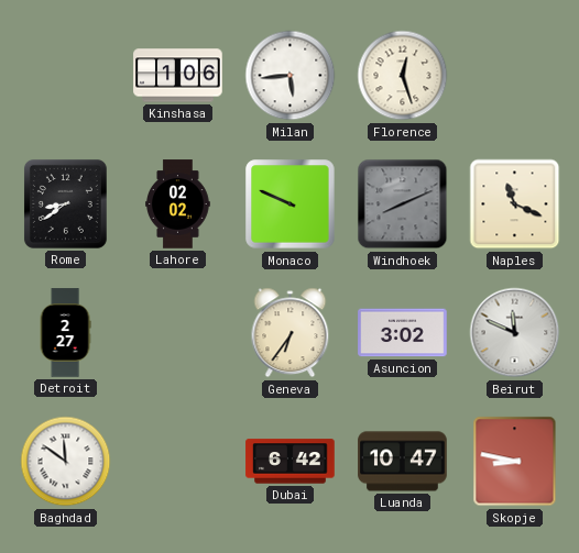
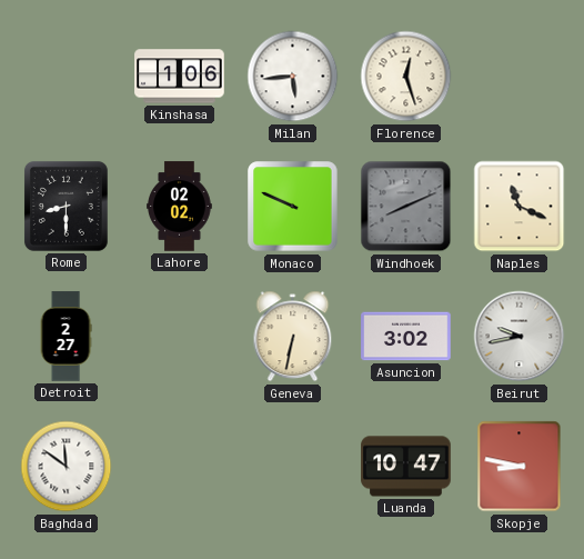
Rome: 8:39 -> 8:30 (66, 206)
Geneva: 6:36 -> 6:32 (293, 337)
Beirut: 11:49 -> 9:43 (520, 337)
Dubai: 6:42 -> none (291, 462)
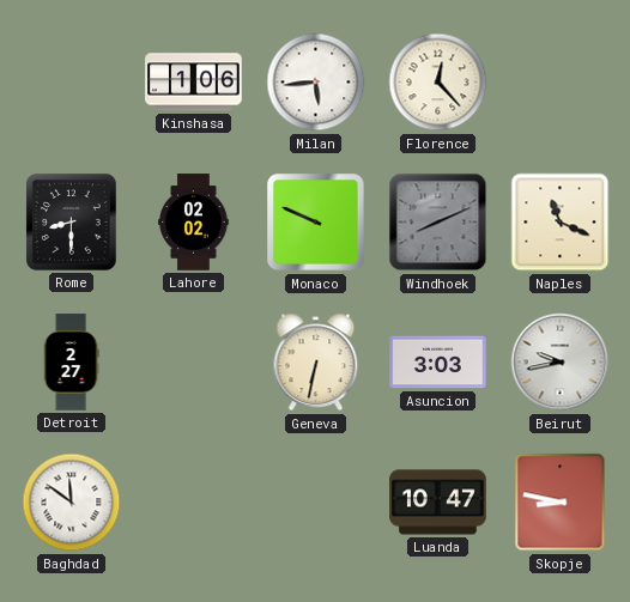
Florence: 12:27 -> 12:23 (438, 83)
Asuncion: 3:02 -> 3:03 (438, 363)
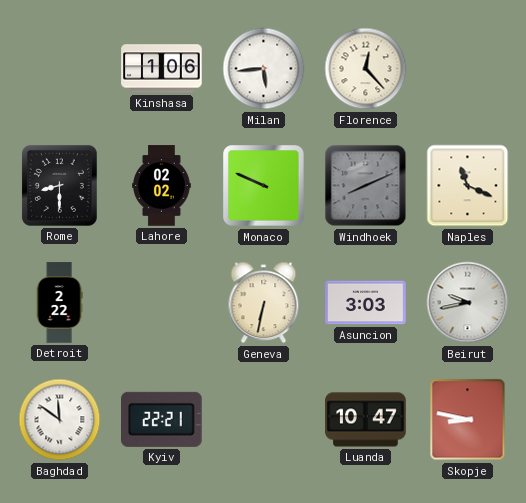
Detroit: 2:27 -> 2:22 (59, 303)
Kyiv: none -> 22:21 (162, 419)
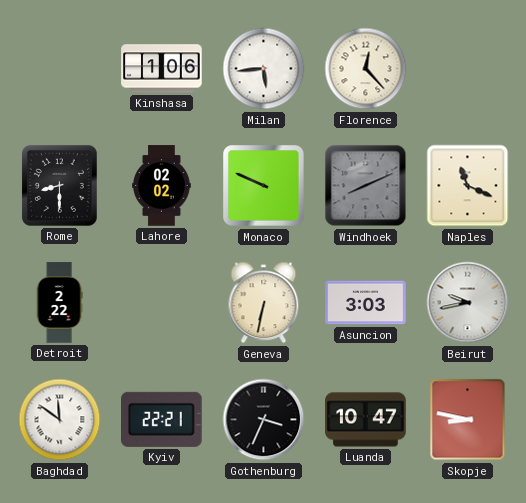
Gothenburg: none -> 3:34 (264, 420)
